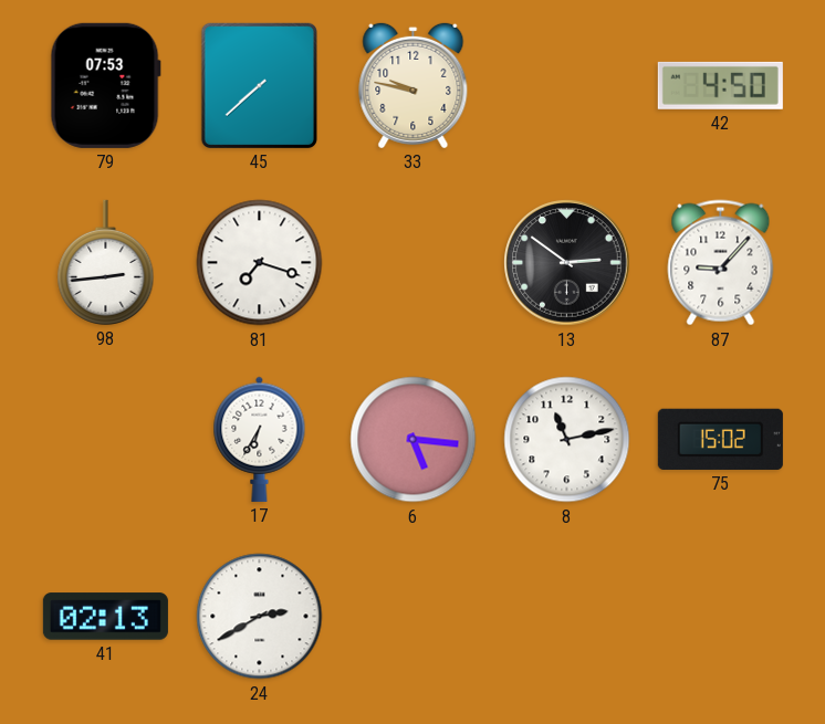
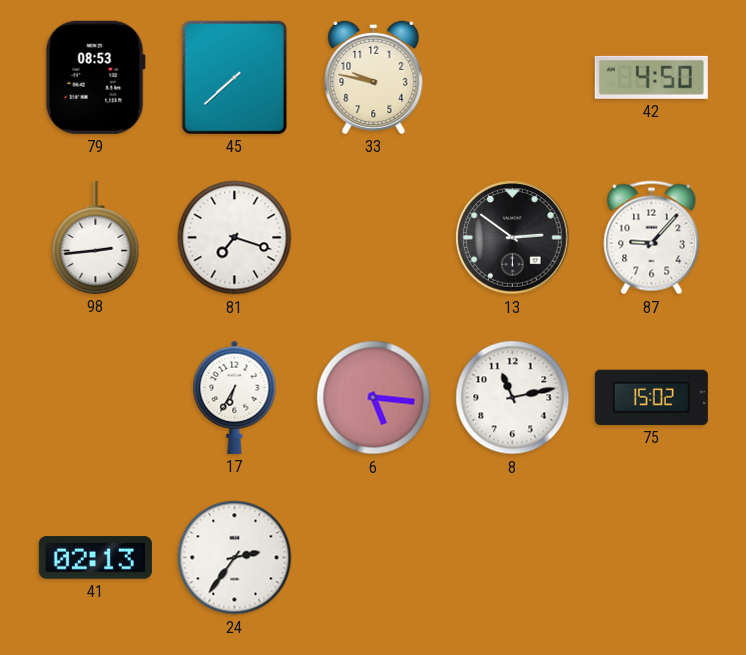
79: 07:53 -> 08:53 (95, 77)
24: 2:40 -> 2:36 (235, 558)
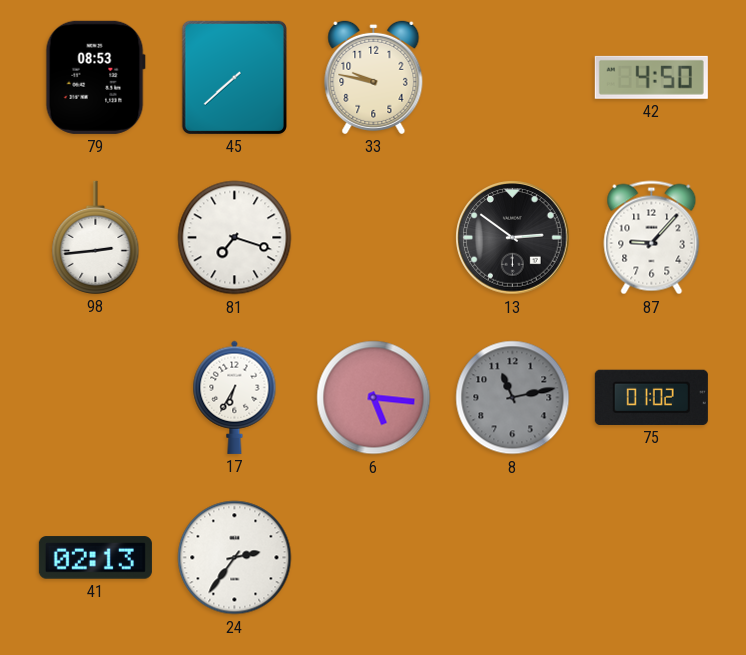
8 dial: white -> grey (513, 398)
75: 15:02 -> 01:02 (651, 397)
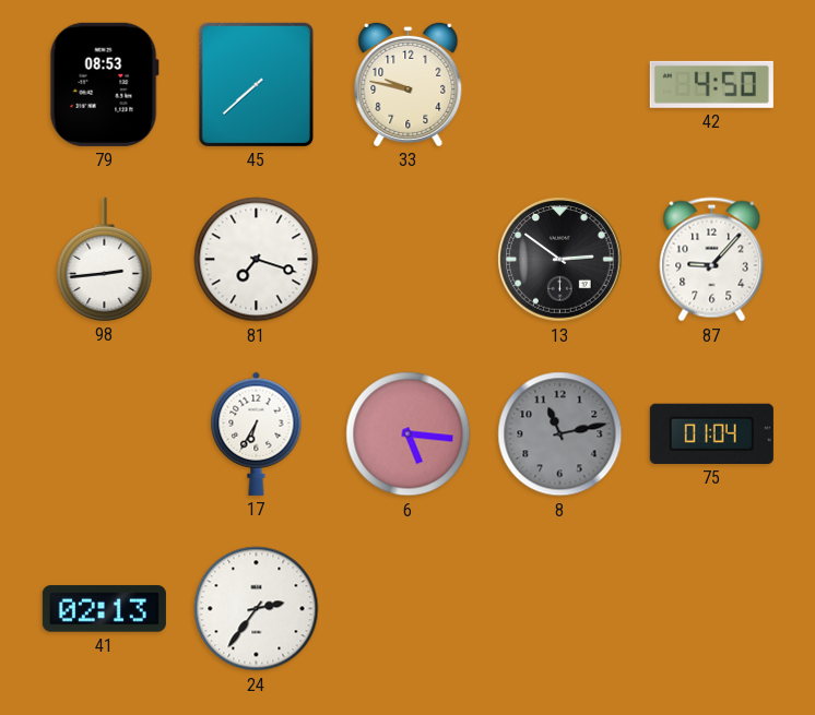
75: 01:02 -> 01:04 (711, 433)
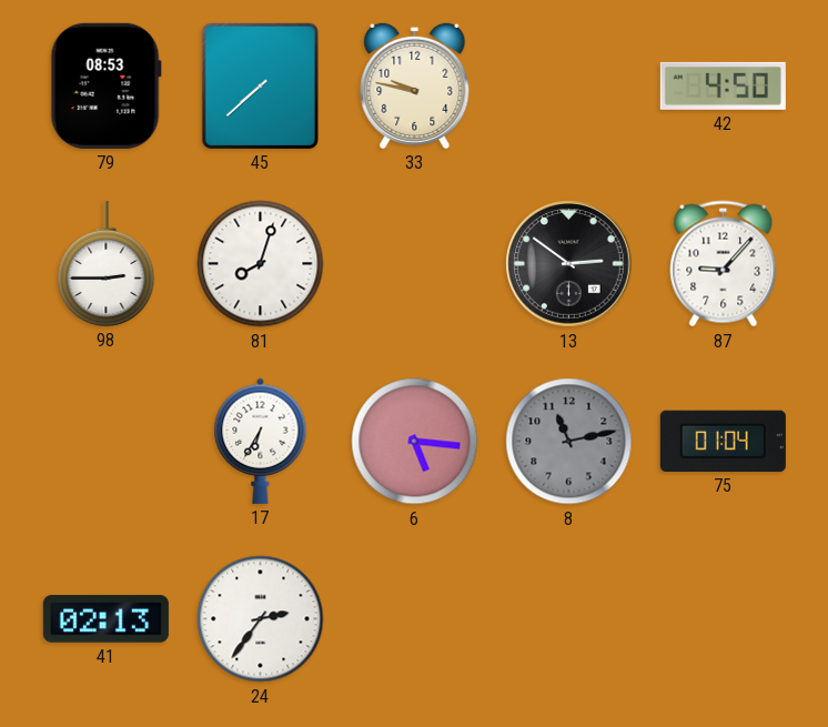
98: 2:44 -> 2:45 (107, 263)
81: 7:18 -> 8:03 (261, 264)
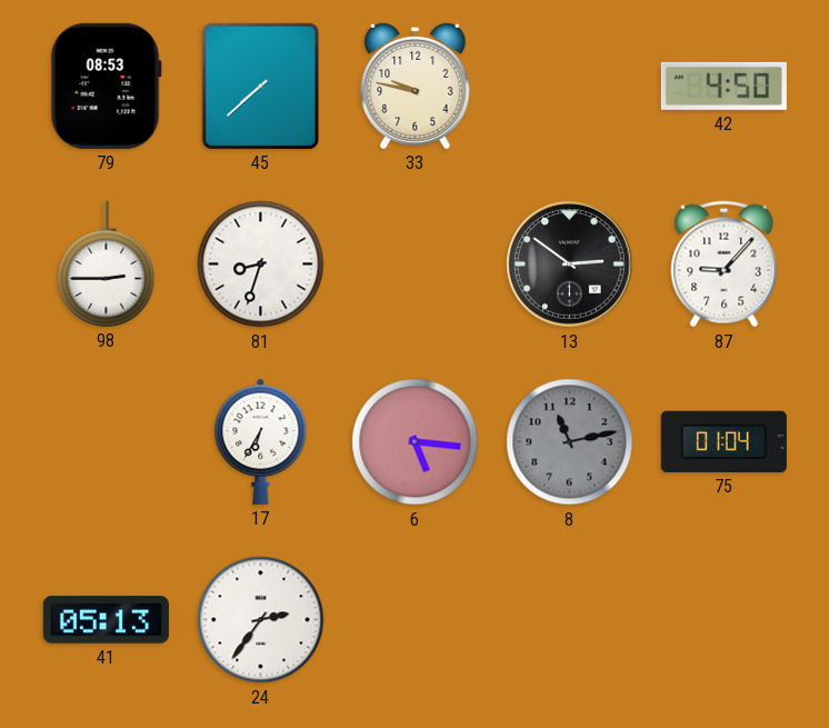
81: 8:03 -> 8:33 (261, 265)
41: 02:13 -> 05:13 (106, 620)
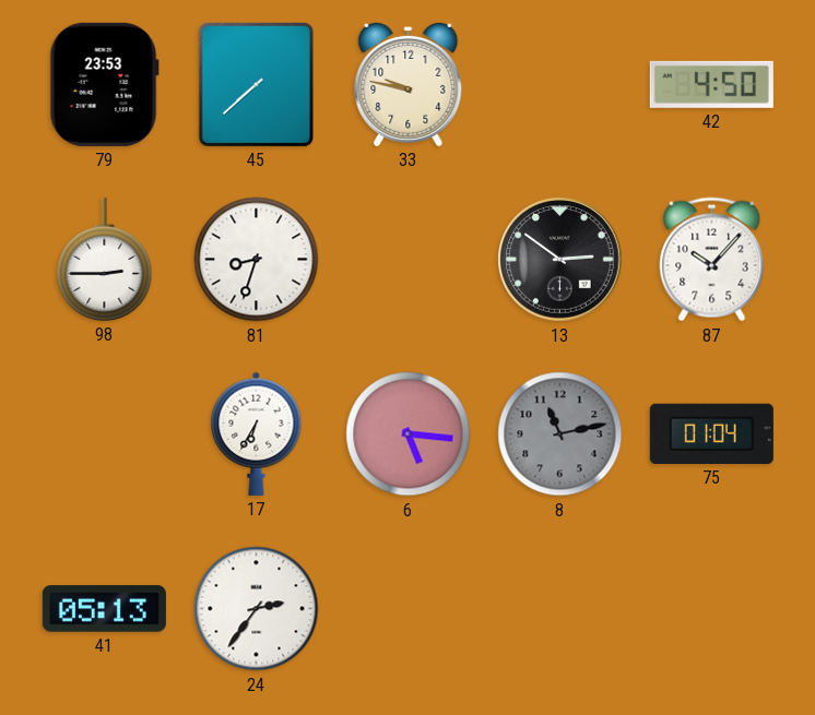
79: 08:53 -> 23:53 (104, 84)
87: 9:07 -> 10:07 (712, 260)
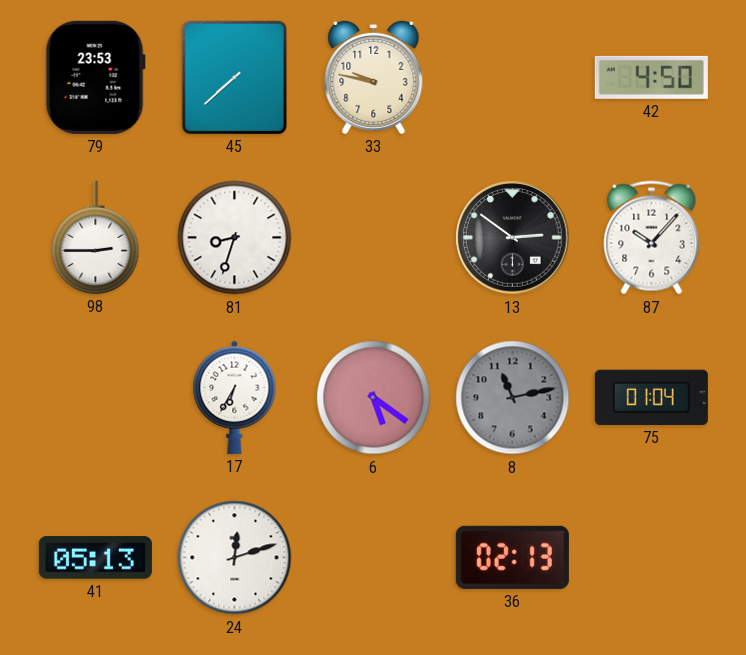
6: 5:16 -> 5:21 (374, 398)
24: 2:36 -> 12:12 (235, 558)
36: none -> 02:13 (512, 557)
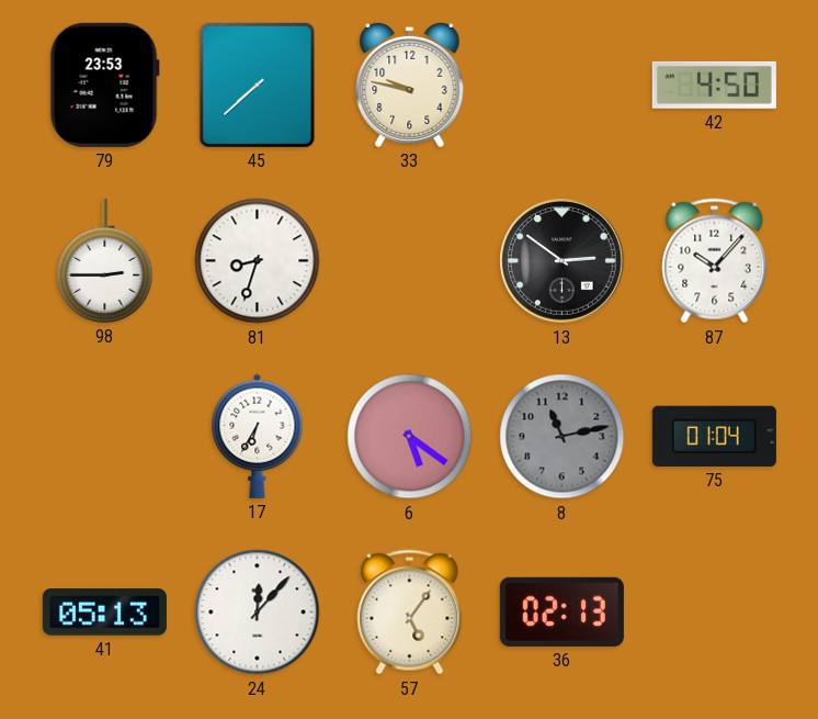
24: 12:12 -> 12:07 (258, 613)
57: none -> 5:06 (410, 613)
